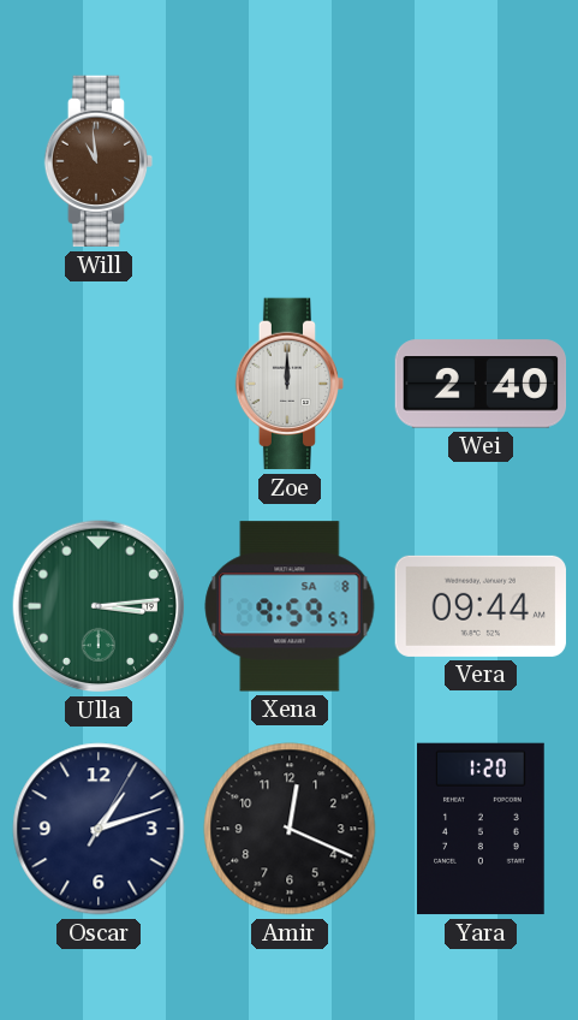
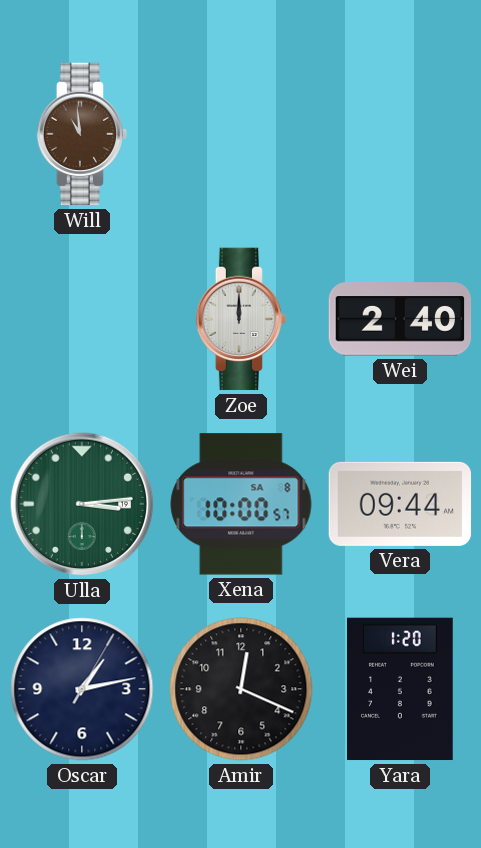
Xena: 9:59 -> 10:00 (241, 504)
Oscar: 1:12 -> 1:13 (82, 689)
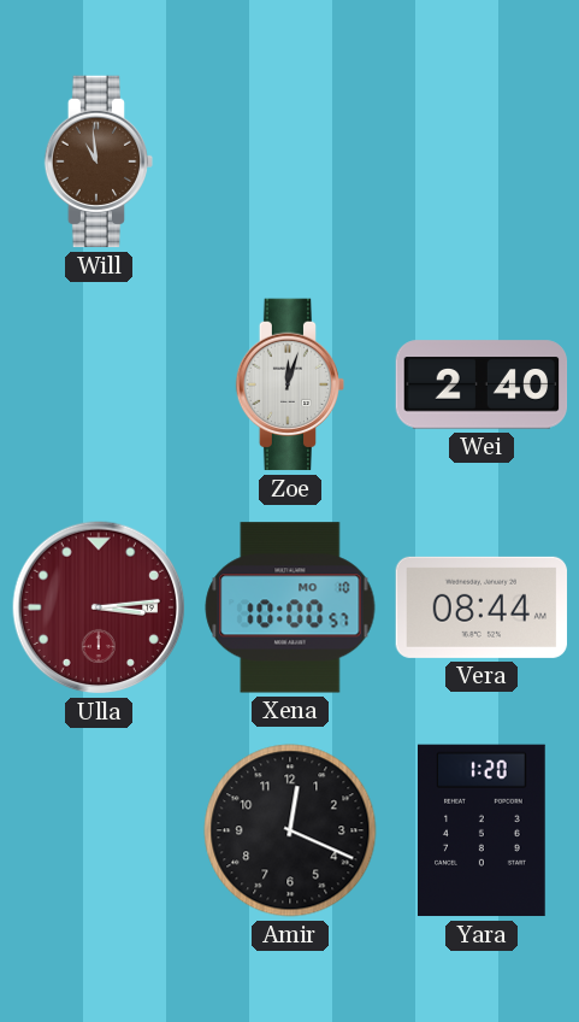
Zoe: 12:00 -> 12:03 (290, 384)
Ulla dial: green -> burgundy (99, 607)
Xena date: SA 8 -> MO 10 (290, 607)
Vera: 09:44 -> 08:44 (481, 607)
Oscar: 1:13 -> none (82, 689)
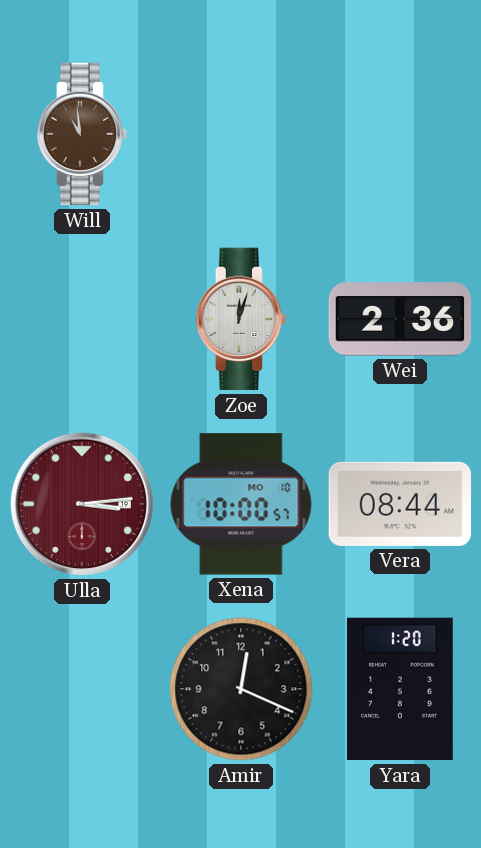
Wei: 2:40 -> 2:36 (400, 319)
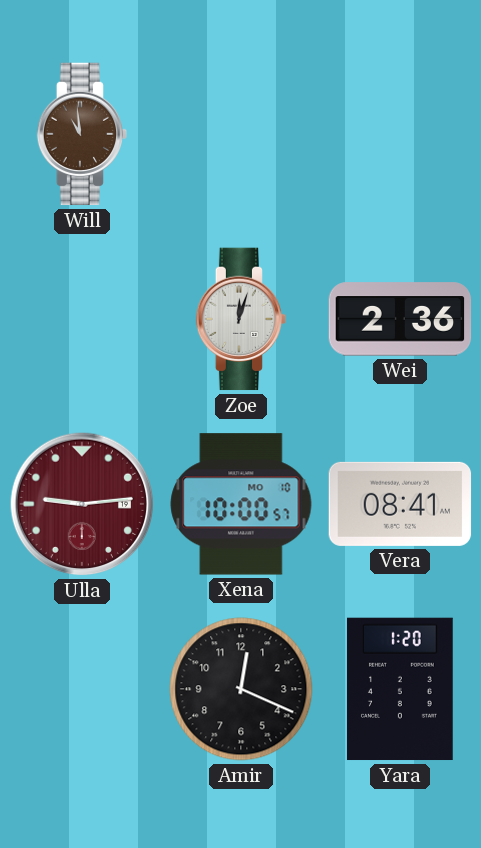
Ulla: 3:14 -> 9:14 (82, 504)
Vera: 08:44 -> 08:41 (400, 504)
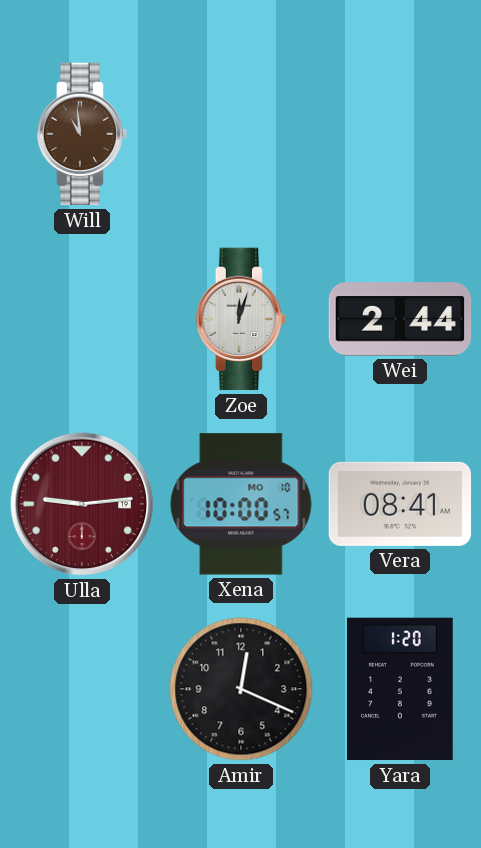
Wei: 2:36 -> 2:44 (400, 319)
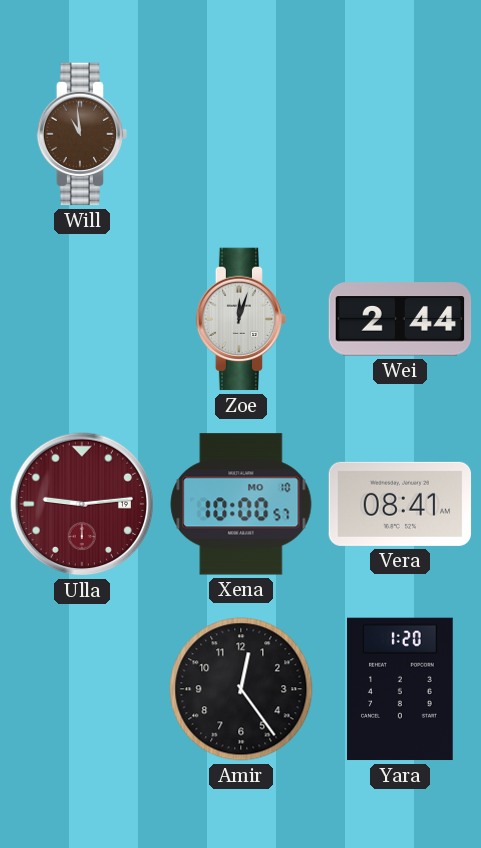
Amir: 12:19 -> 12:24 (241, 689)
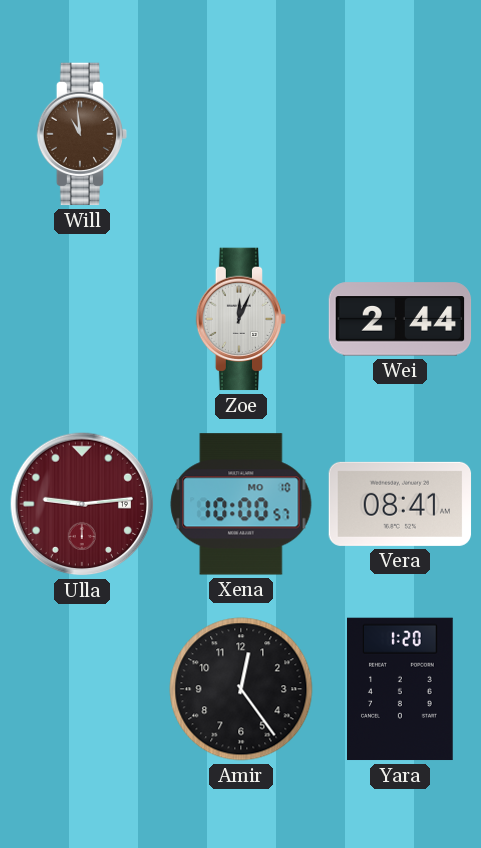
Zoe: 12:03 -> 12:04 (241, 319)
